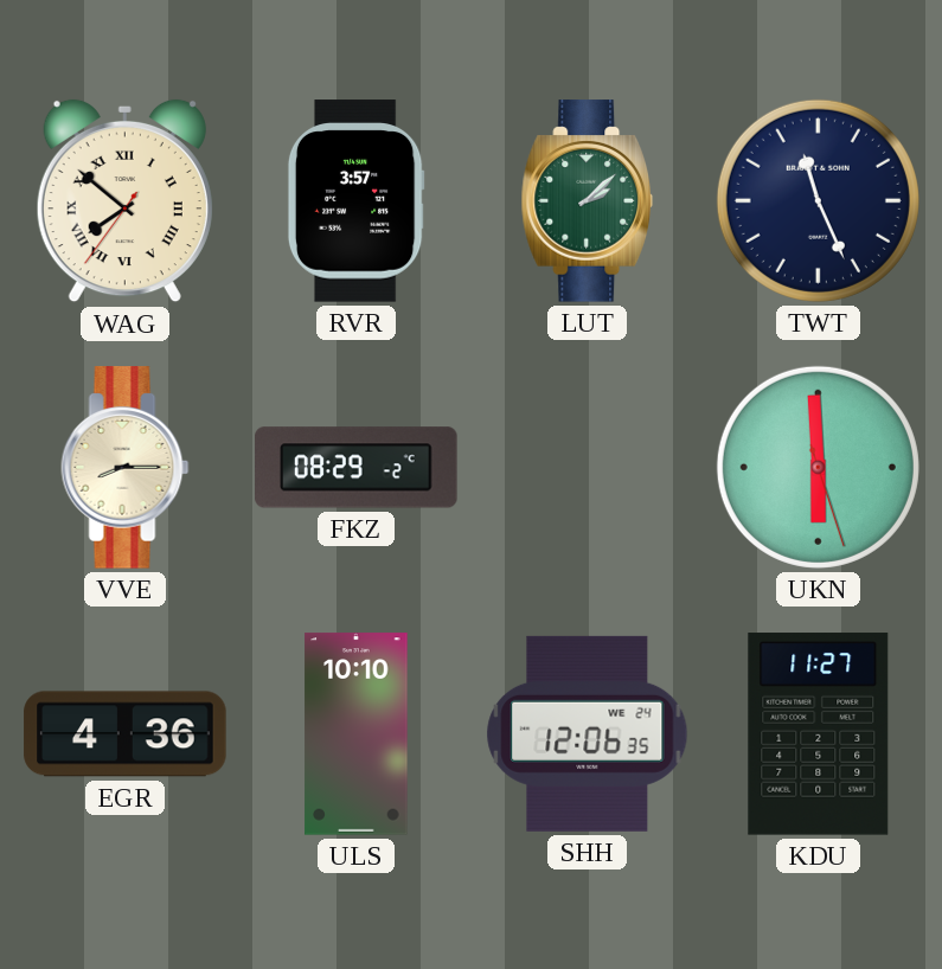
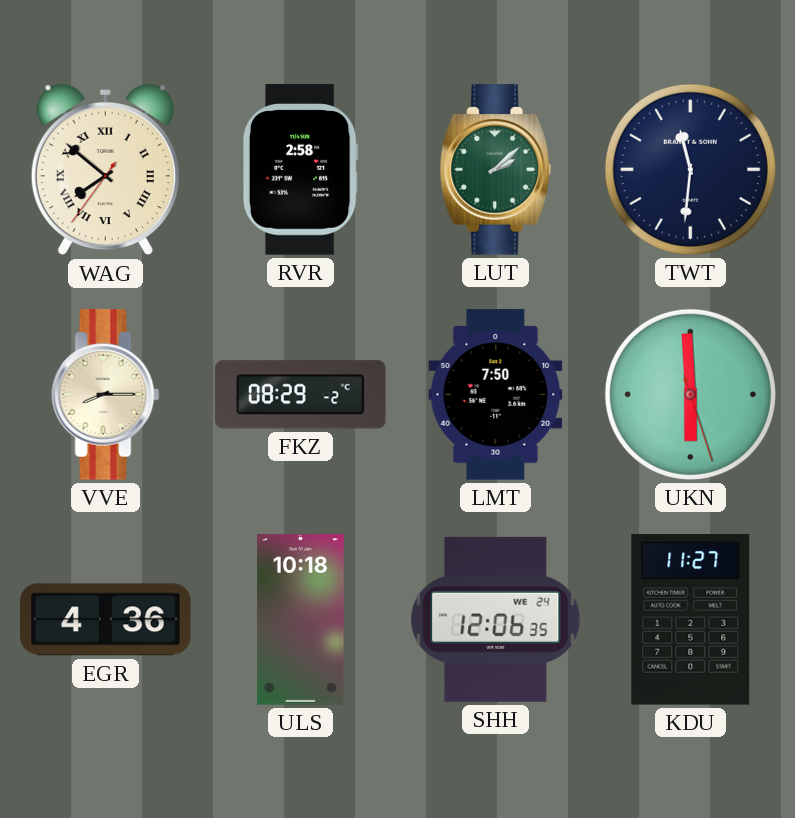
RVR: 3:57 -> 2:58 (300, 170)
TWT: 11:26 -> 11:31 (690, 169)
LMT: none -> 7:50 (496, 395)
ULS: 10:10 -> 10:18 (301, 620)
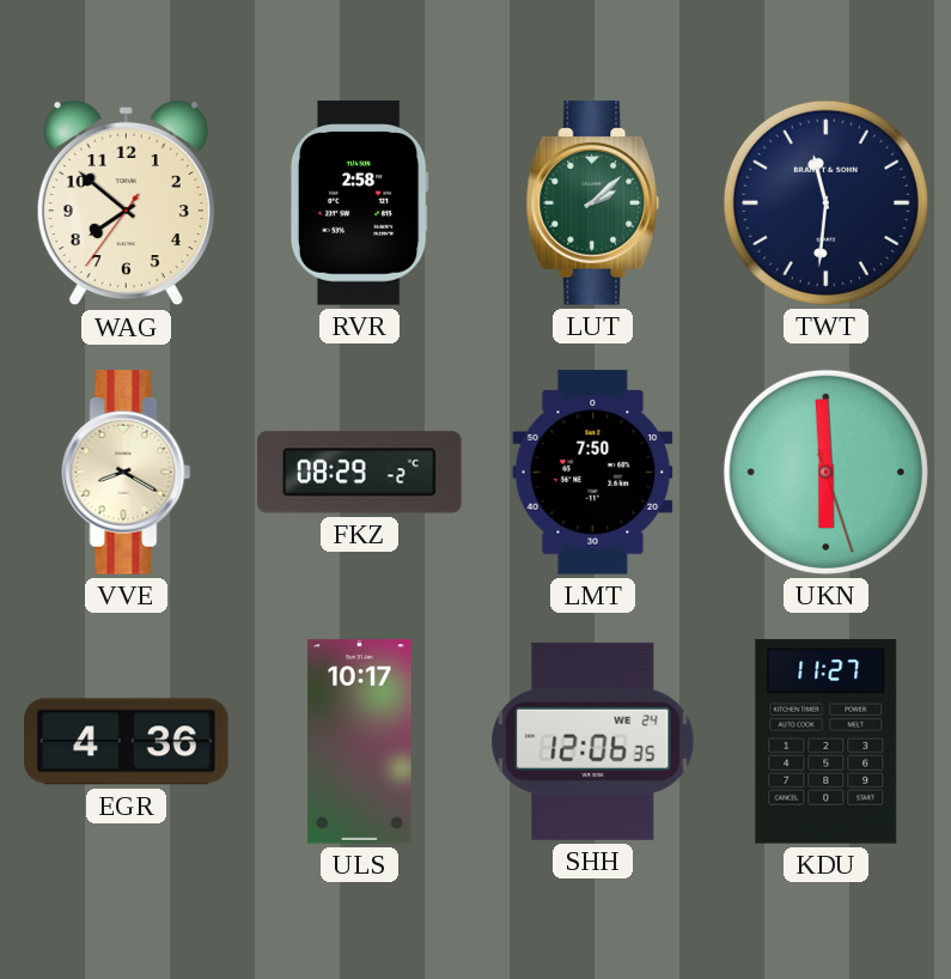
WAG numerals: Roman -> Arabic (126, 203)
VVE: 8:15 -> 8:20 (127, 473)
ULS: 10:18 -> 10:17 (360, 742)
